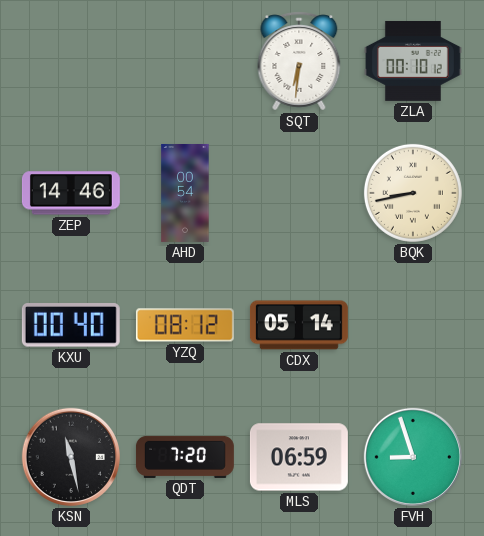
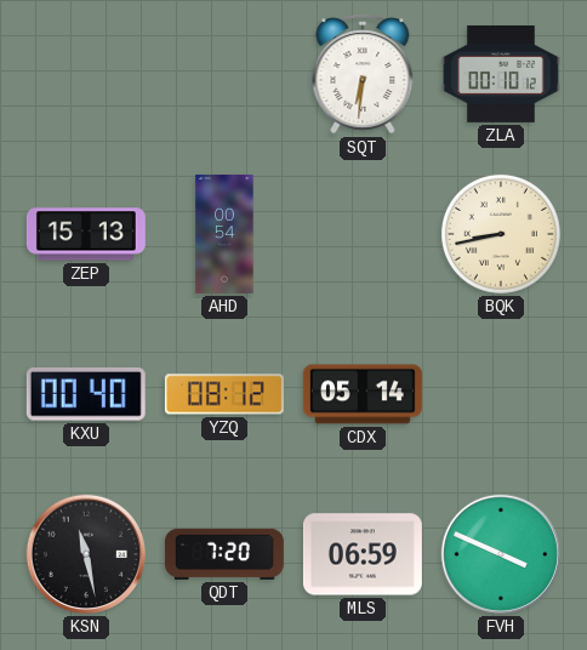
ZEP: 14:46 -> 15:13 (86, 234)
FVH: 8:57 -> 3:49 (501, 554)
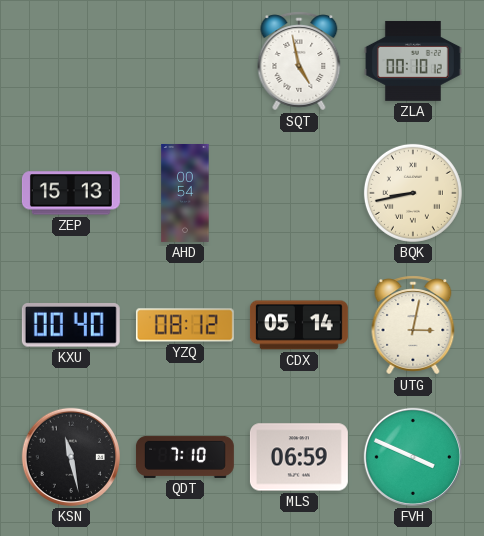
SQT: 6:31 -> 4:58 (299, 61)
UTG: none -> 3:02 (413, 325)
QDT: 7:20 -> 7:10 (185, 457)
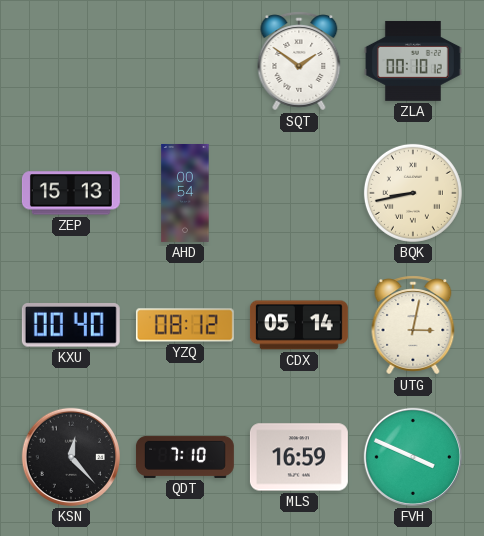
SQT: 4:58 -> 1:51 (299, 61)
KSN: 11:28 -> 12:23 (71, 457)
MLS: 06:59 -> 16:59 (299, 457)
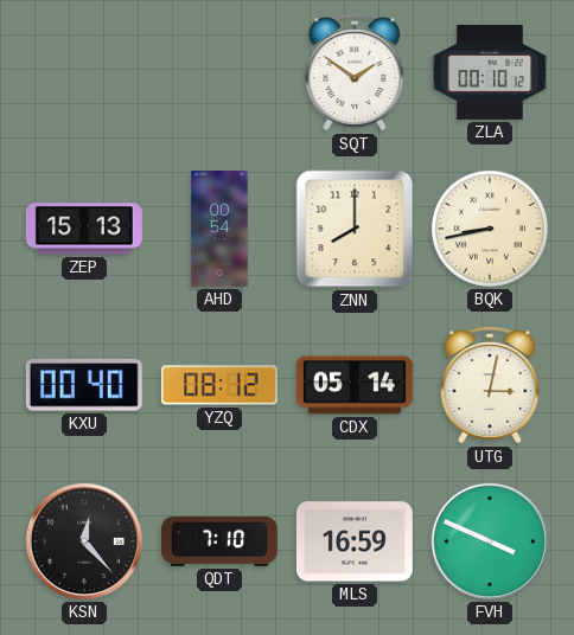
ZNN: none -> 8:00 (355, 229)
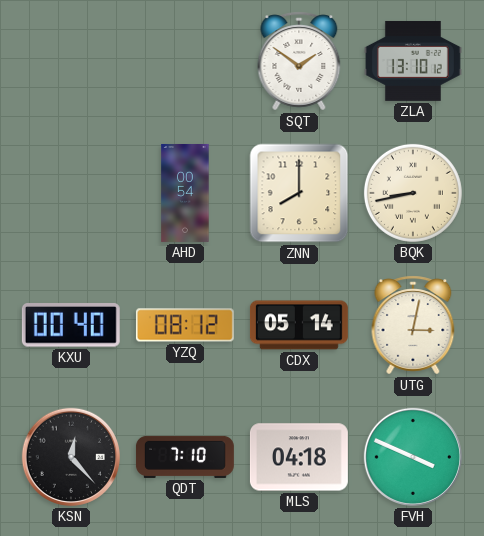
ZLA: 00:10 -> 13:10 (413, 61)
ZEP: 15:13 -> none (84, 229)
MLS: 16:59 -> 04:18 (299, 457)
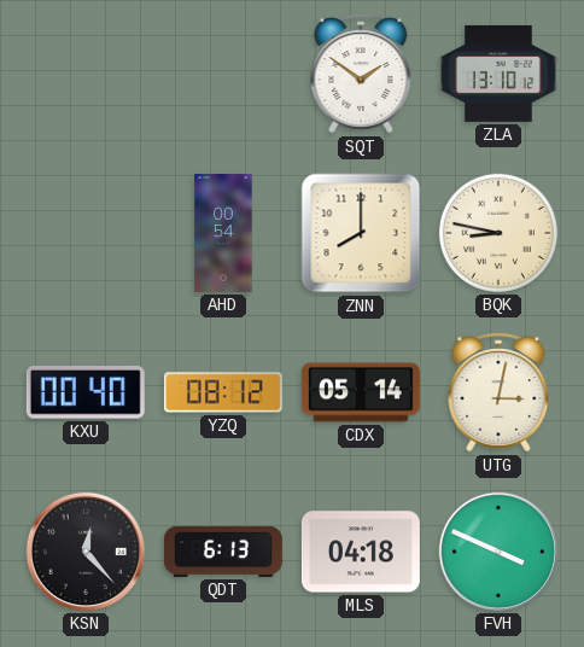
BQK: 8:43 -> 8:47 (498, 233)
QDT: 7:10 -> 6:13 (223, 552)
